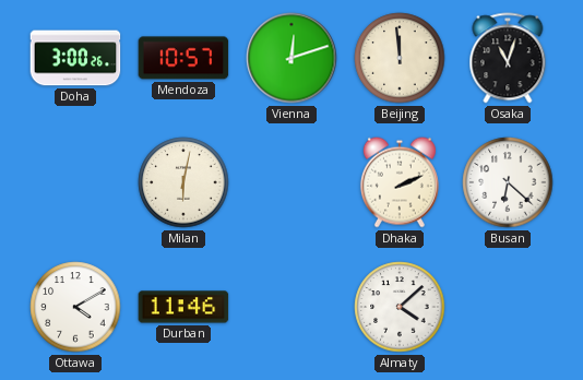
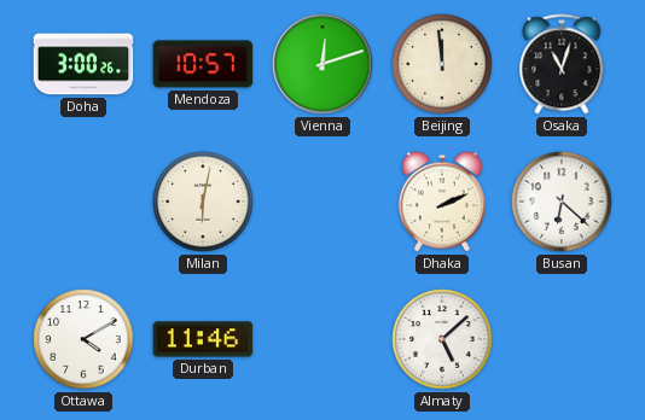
Almaty: 4:08 -> 5:08 (442, 339)
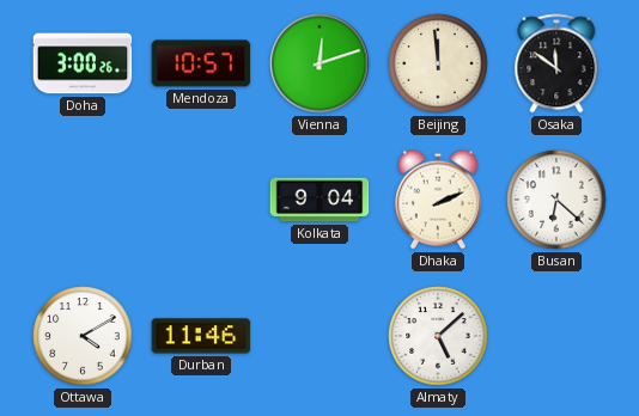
Osaka: 11:03 -> 11:51 (556, 63)
Milan: 6:02 -> none (203, 202)
Kolkata: none -> 9:04 (319, 200)
